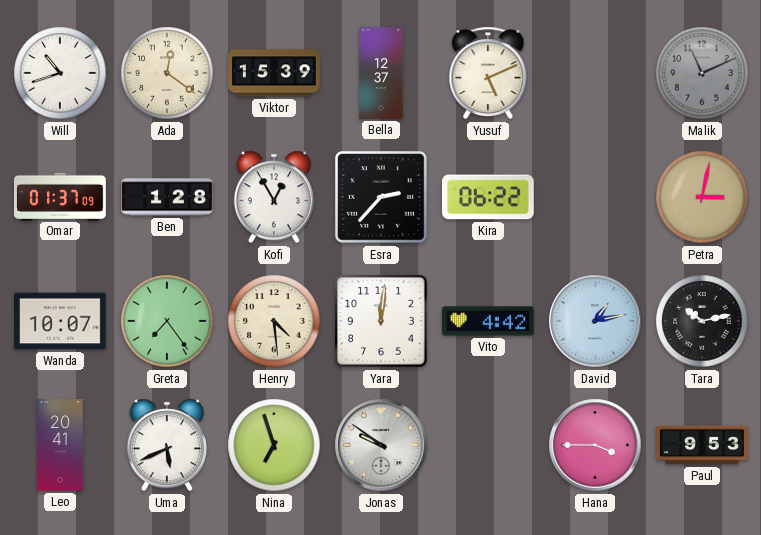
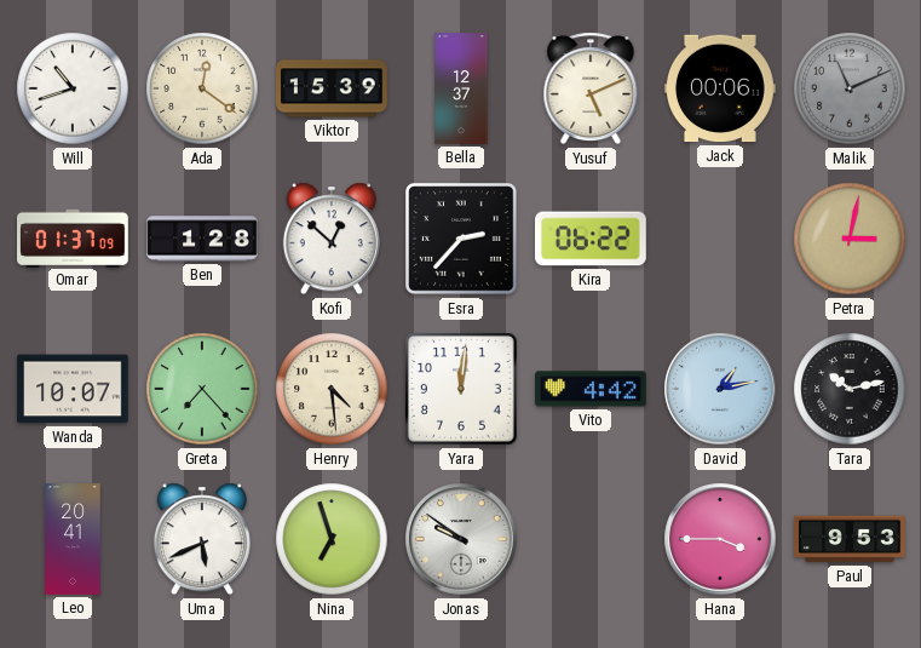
Jack: none -> 00:06 (721, 88)
Kofi: 12:55 -> 12:52 (332, 239)
Greta: 7:24 -> 7:23 (202, 389)
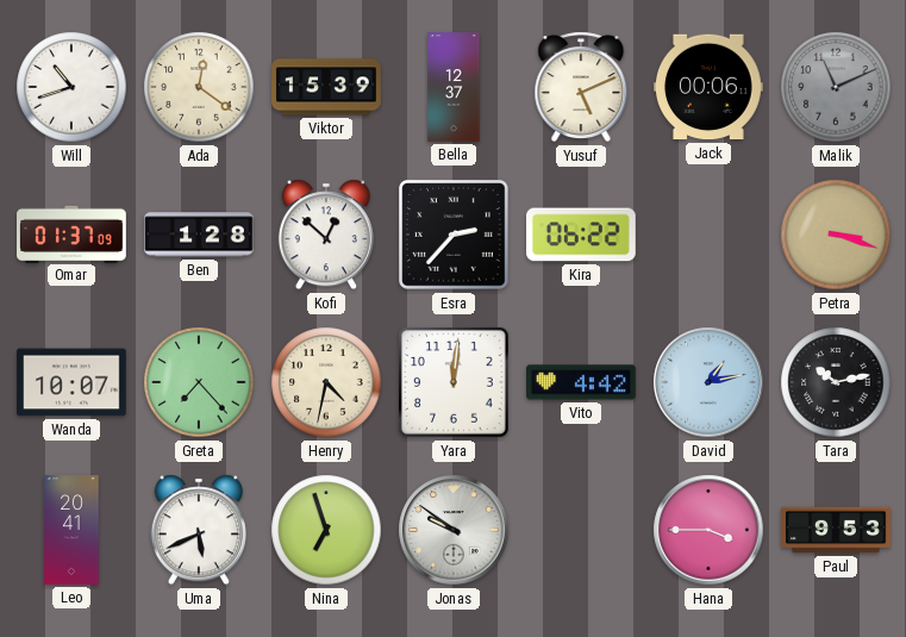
Petra: 3:02 -> 3:18 (836, 235)
Henry: 4:29 -> 4:32 (326, 382)
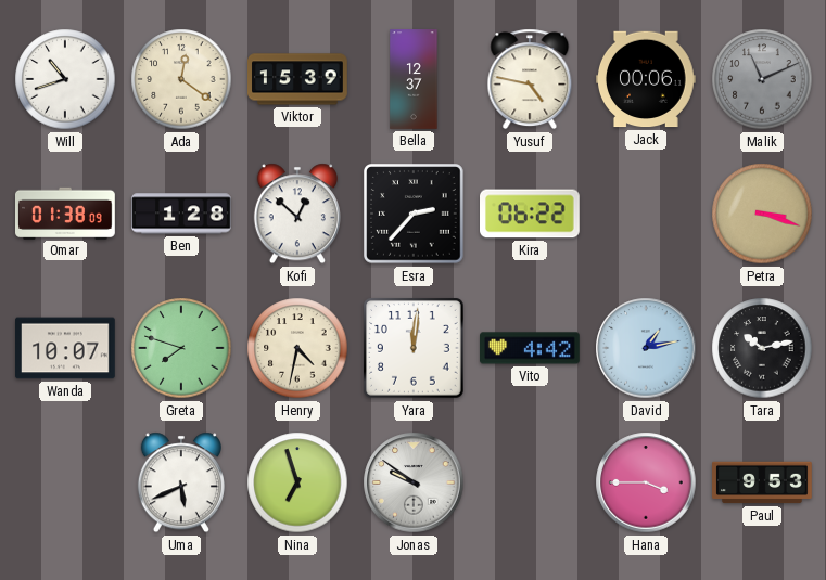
Yusuf: 5:11 -> 4:47 (530, 79)
Omar: 01:37 -> 01:38 (66, 212)
Greta: 7:23 -> 7:48 (181, 348)
Leo: 20:41 -> none (71, 530)
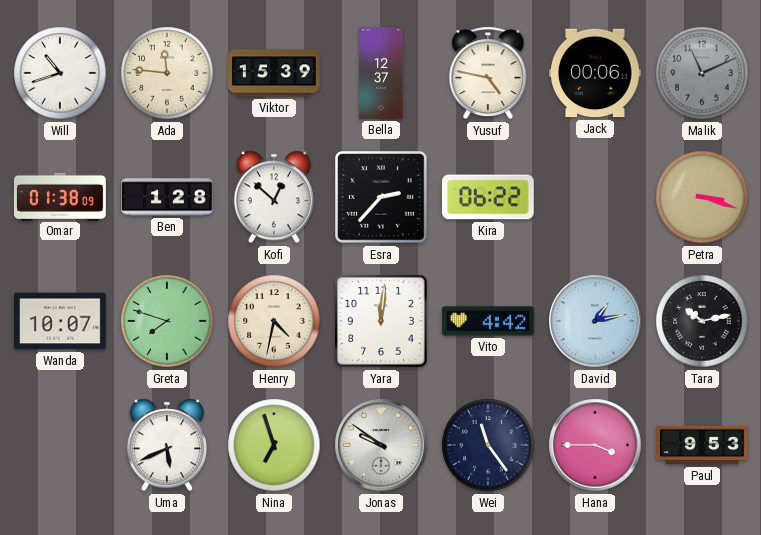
Ada: 12:21 -> 11:46 (167, 73)
Wei: none -> 11:24 (488, 445)
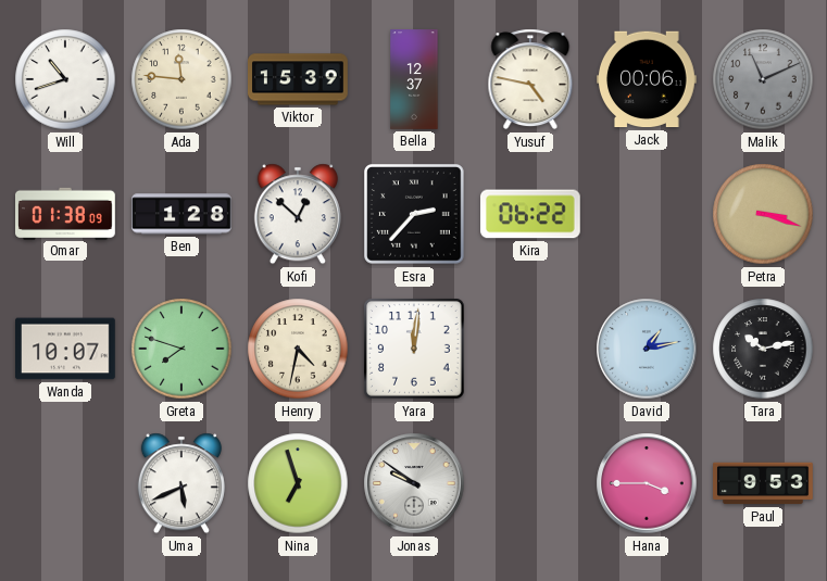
Vito: 4:42 -> none (489, 321)
Wei: 11:24 -> none (488, 445)
